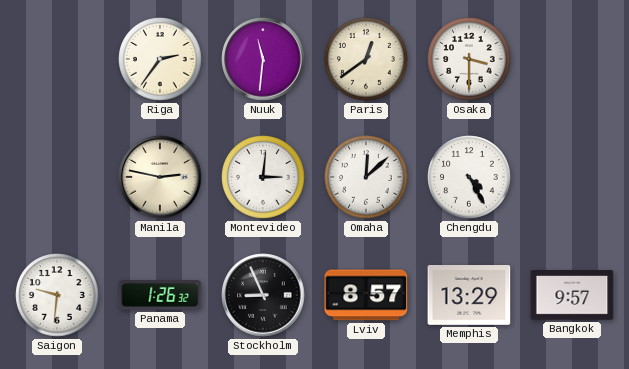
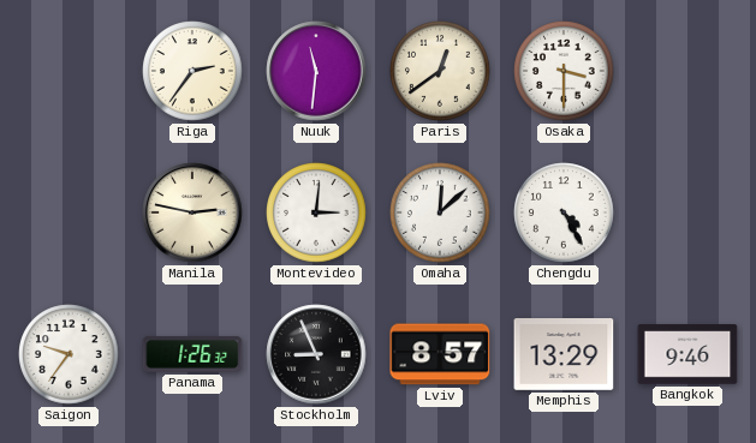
Saigon: 9:31 -> 9:36 (69, 354)
Bangkok: 9:57 -> 9:46 (687, 354)
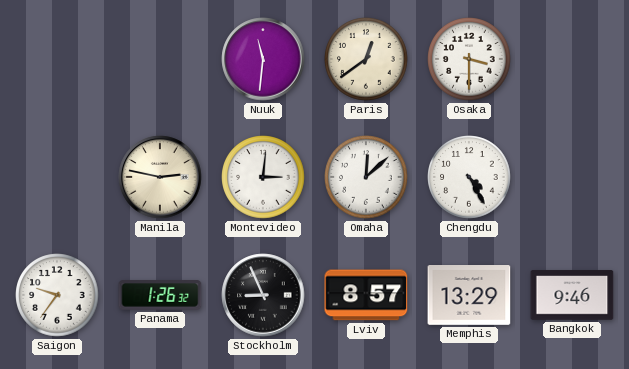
Riga: 2:36 -> none (192, 71)
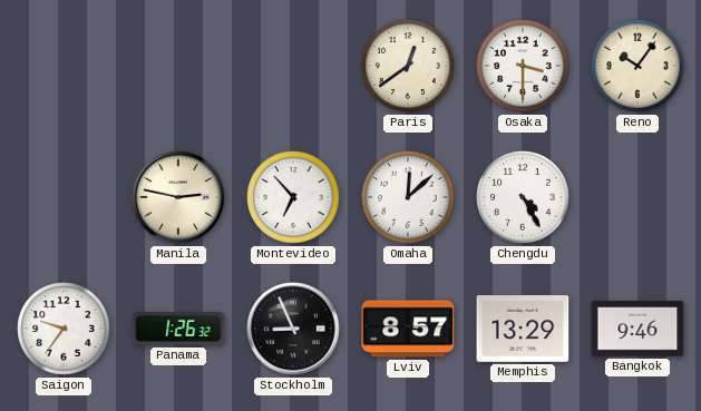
Nuuk: 11:31 -> none (263, 59)
Reno: none -> 10:06 (637, 66)
Montevideo: 3:01 -> 6:53 (293, 197)
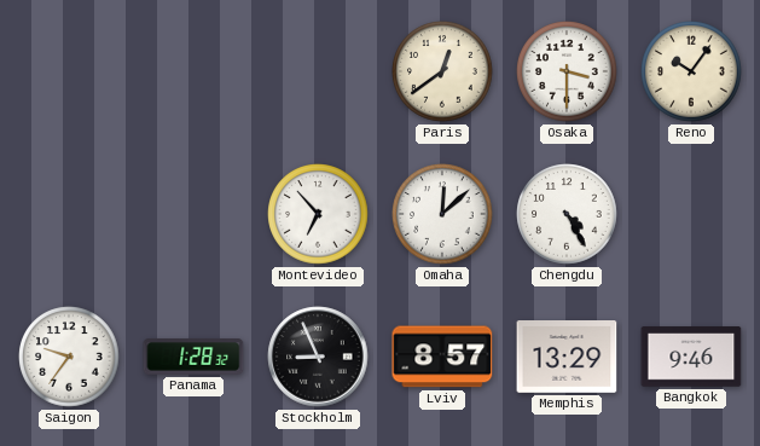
Manila: 2:47 -> none (178, 197)
Panama: 1:26 -> 1:28 (193, 357)
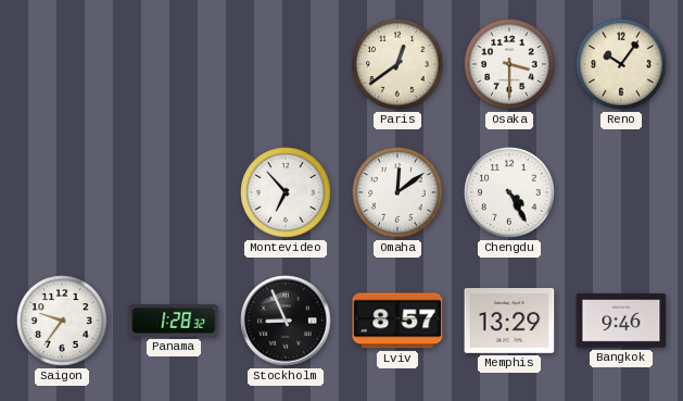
Omaha: 12:08 -> 12:09 (397, 192)
